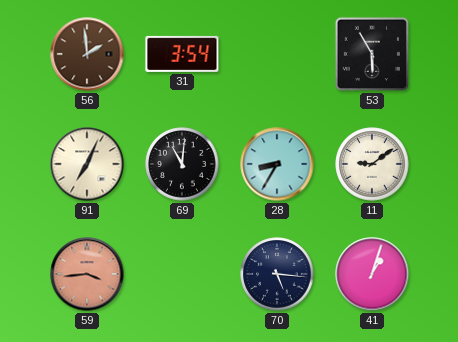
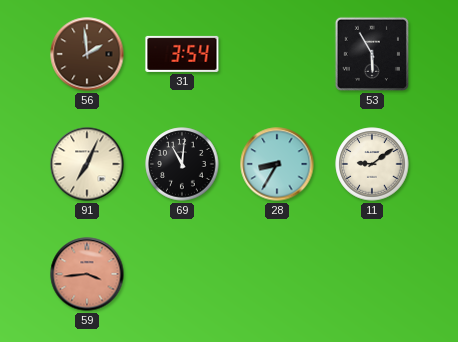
70: 5:16 -> none (277, 274)
41: 1:03 -> none (372, 274)
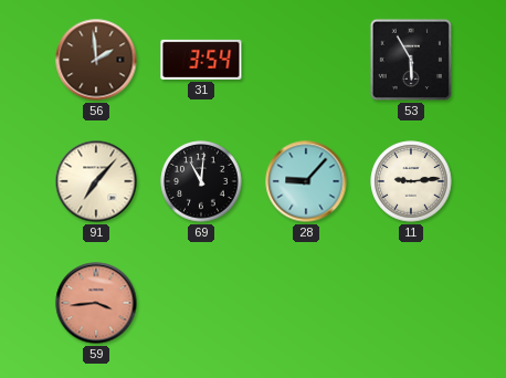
91: 7:04 -> 7:07 (96, 181)
28: 8:35 -> 9:07 (306, 181)
11: 9:09 -> 9:14 (411, 181)
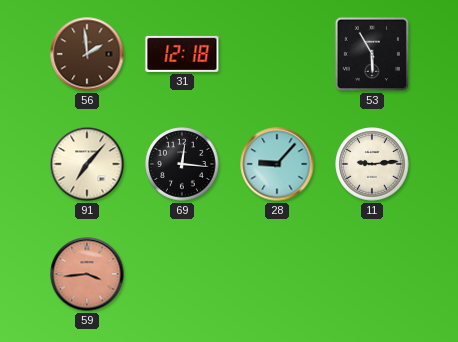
31: 3:54 -> 12:18 (182, 54)
69: 11:01 -> 12:16 (182, 164)
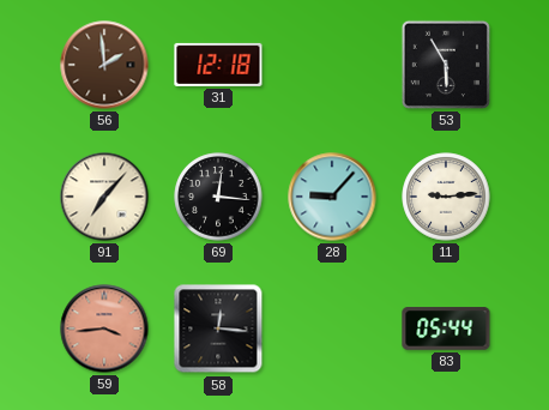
58: none -> 12:16 (218, 328)
83: none -> 05:44 (446, 328)
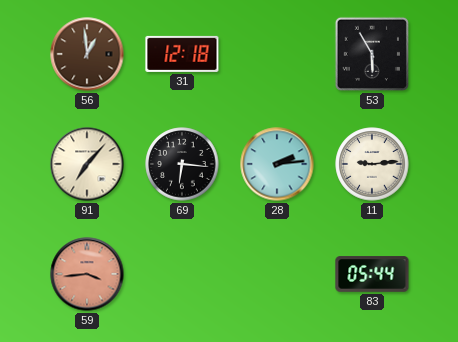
56: 1:59 -> 12:59 (87, 54)
69: 12:16 -> 6:16 (182, 164)
28: 9:07 -> 2:14 (277, 164)
58: 12:16 -> none (218, 328)
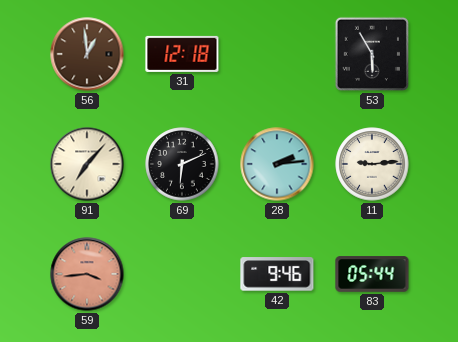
69: 6:16 -> 6:11 (182, 164)
42: none -> 9:46 (277, 274)
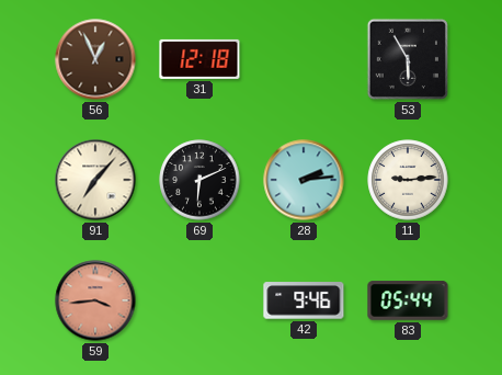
56: 12:59 -> 12:56 (95, 59)
